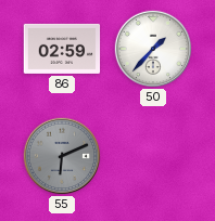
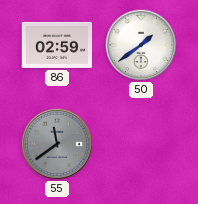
50: 1:37 -> 1:39 (140, 44)
55: 6:11 -> 11:39 (56, 143)
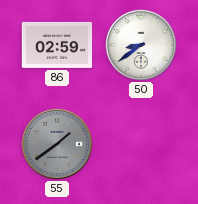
50: 1:39 -> 8:39 (140, 44)
55: 11:39 -> 1:39 (56, 143)
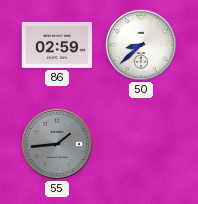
50: 8:39 -> 8:38 (140, 44)
55: 1:39 -> 1:44 (56, 143)
